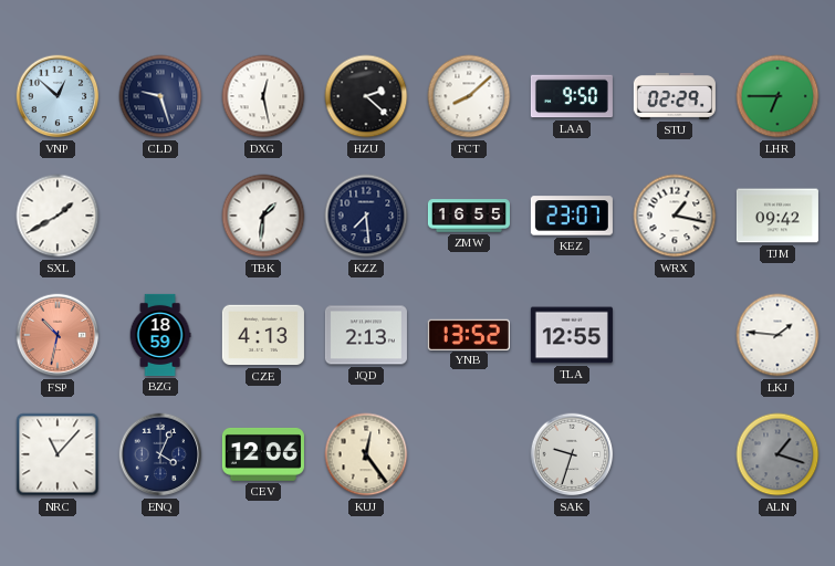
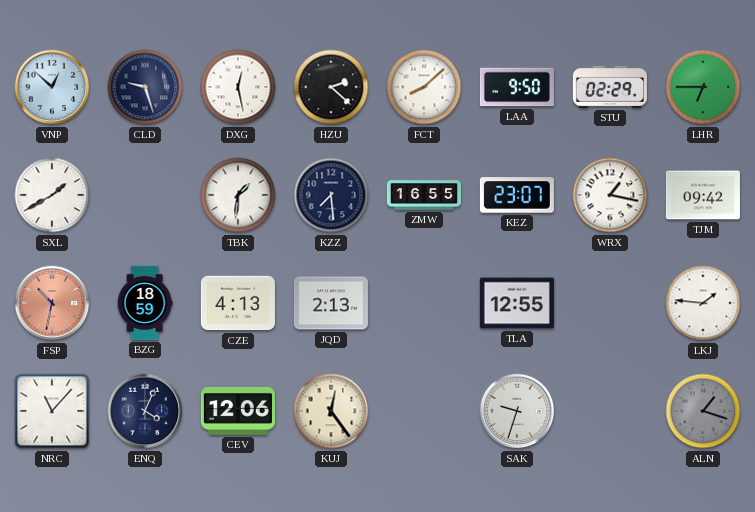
YNB: 13:52 -> none (469, 334)
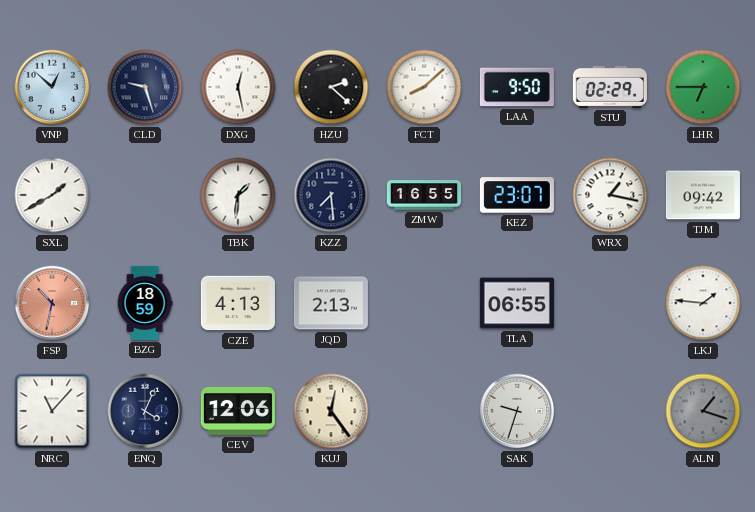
TLA: 12:55 -> 06:55 (517, 303)
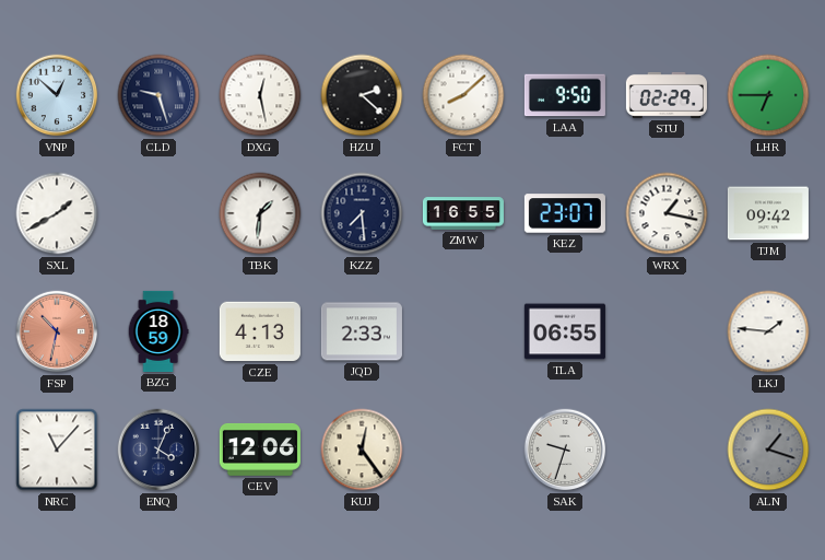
JQD: 2:13 -> 2:33 (362, 331)
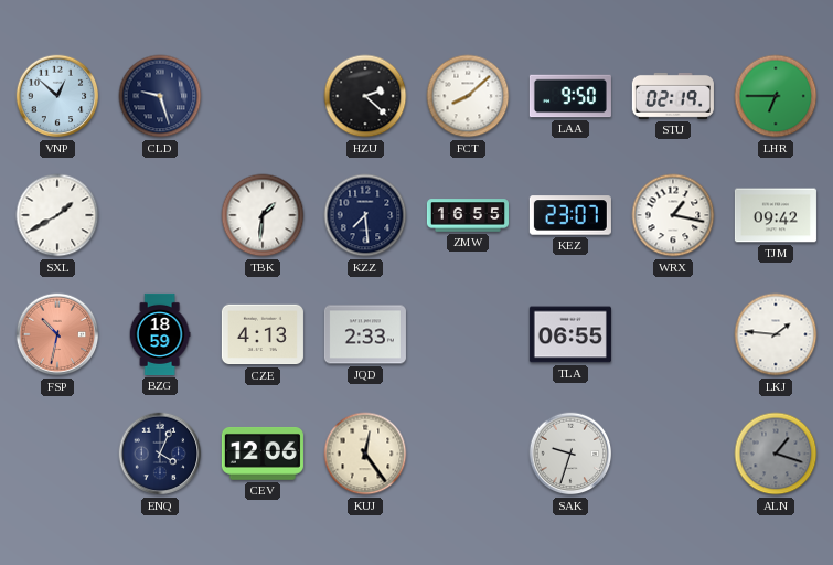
DXG: 12:28 -> none (260, 95)
STU: 02:29 -> 02:19 (673, 96)
NRC: 11:07 -> none (57, 450)
